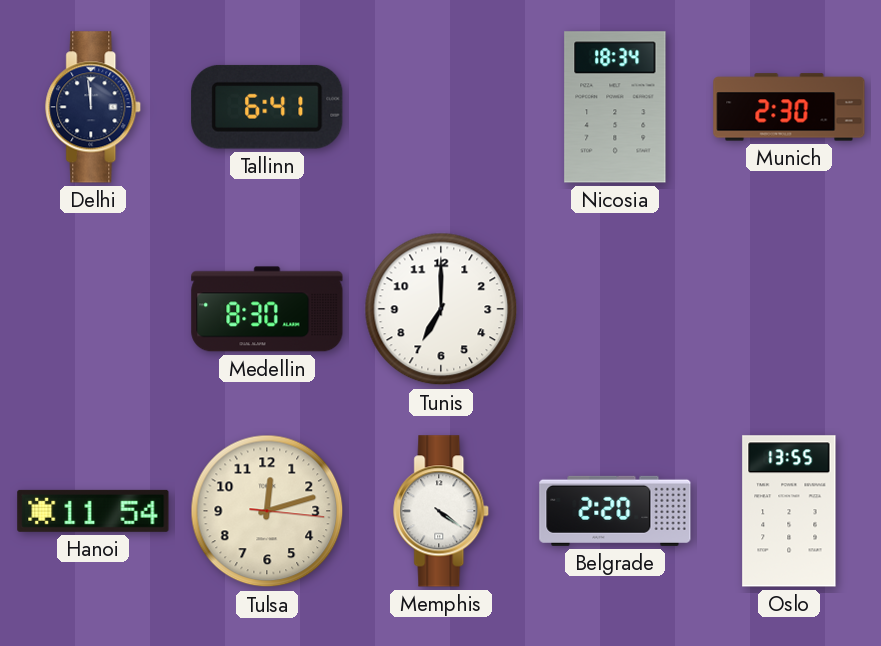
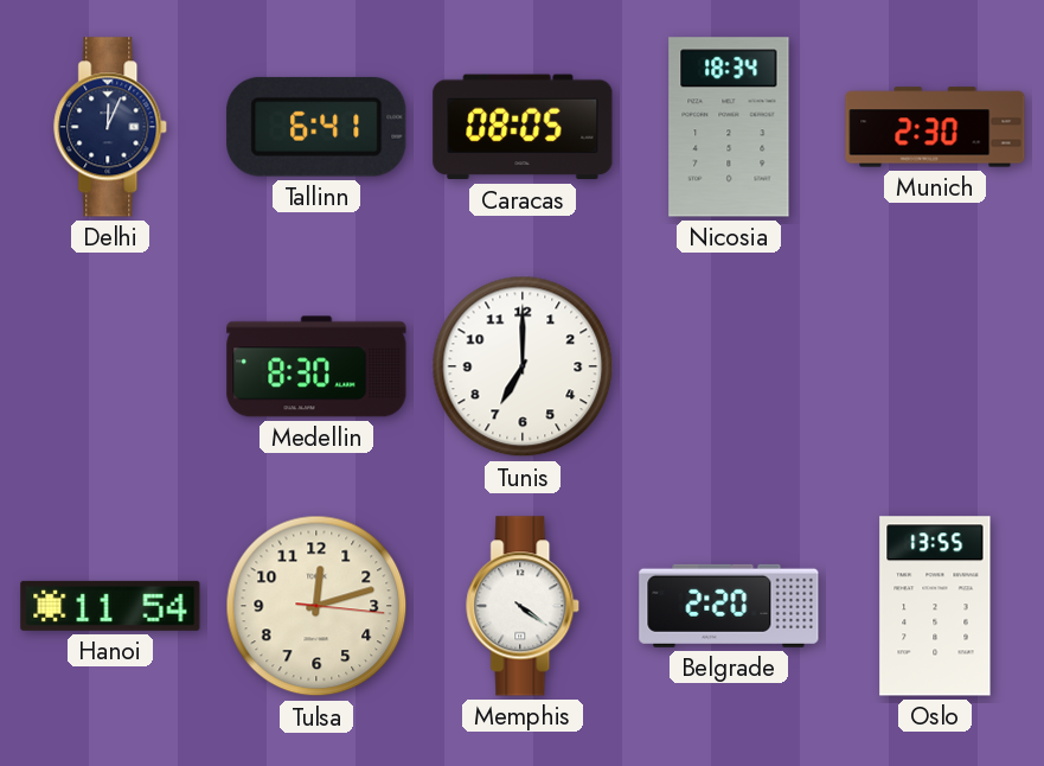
Delhi: 11:59 -> 12:04 (111, 127)
Caracas: none -> 08:05 (523, 127)
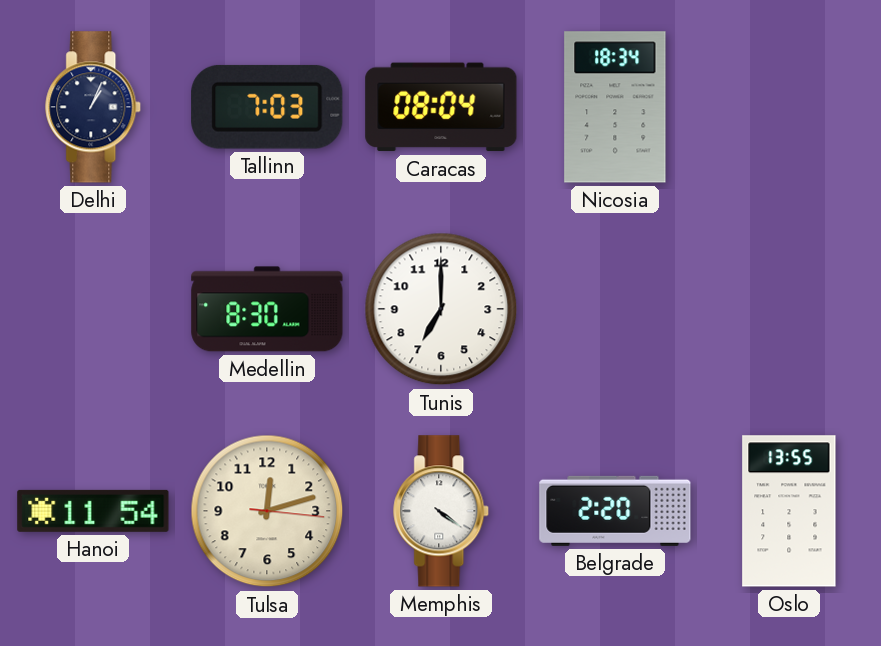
Delhi: 12:04 -> 1:04 (94, 107)
Tallinn: 6:41 -> 7:03 (267, 107)
Caracas: 08:05 -> 08:04 (441, 107)
Munich: 2:30 -> none (935, 127)
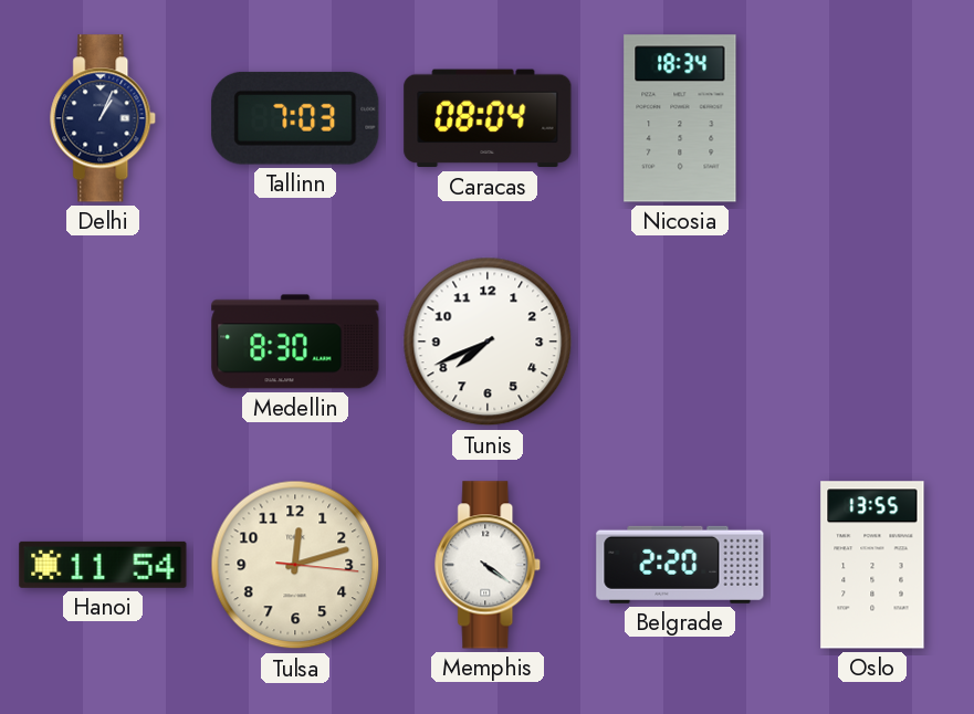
Tunis: 7:00 -> 7:41 (488, 342)
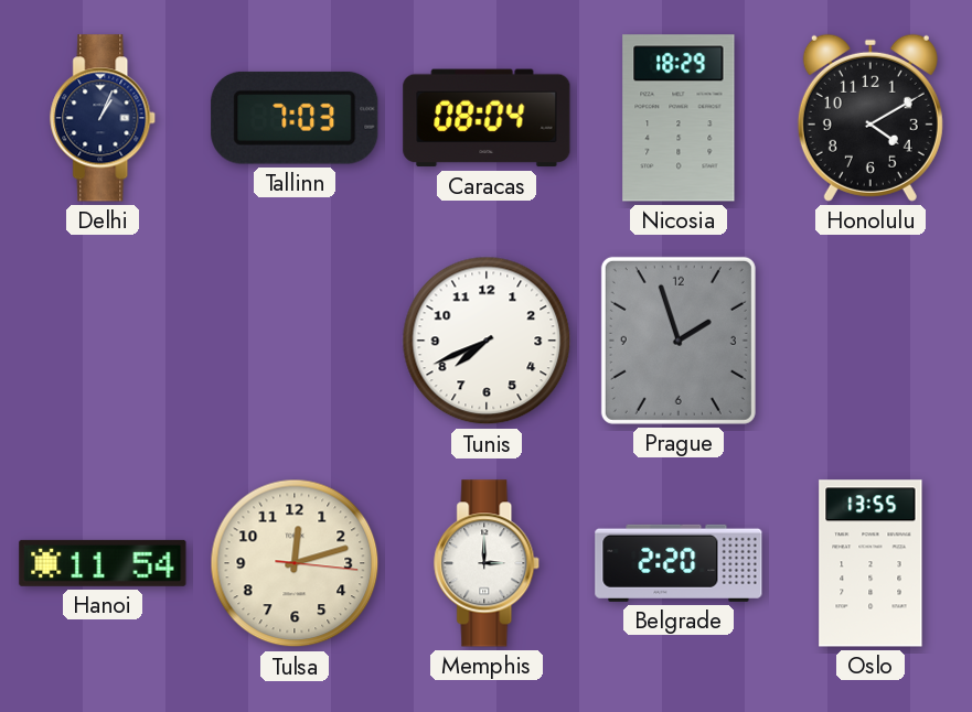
Nicosia: 18:34 -> 18:29 (679, 118)
Honolulu: none -> 4:10 (870, 118)
Medellin: 8:30 -> none (295, 342)
Prague: none -> 1:57 (679, 341)
Memphis: 4:21 -> 3:00 (488, 563)
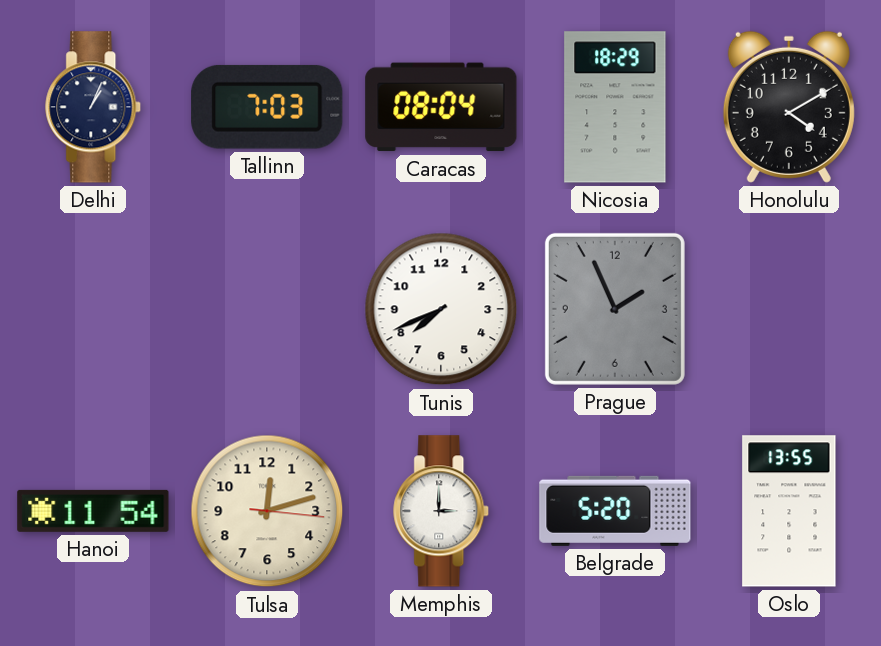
Prague: 1:57 -> 1:56 (615, 309)
Belgrade: 2:20 -> 5:20 (615, 511)
